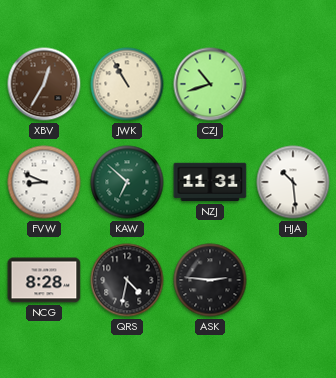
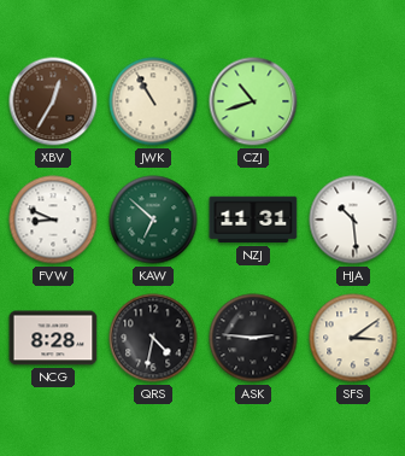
SFS: none -> 3:09 (353, 338)
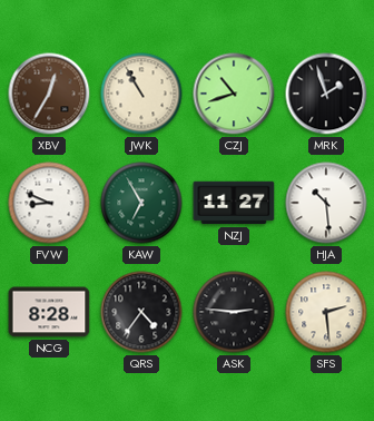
MRK: none -> 1:57 (326, 94)
KAW: 6:52 -> 6:55 (141, 203)
NZJ: 11:31 -> 11:27 (234, 203)
QRS: 4:32 -> 4:36 (141, 312)
SFS: 3:09 -> 2:29 (326, 312)
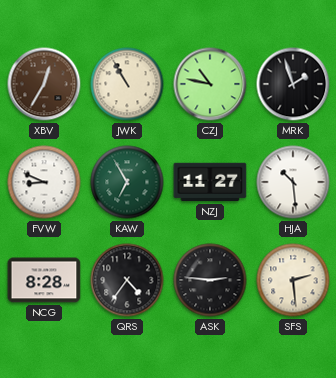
CZJ: 10:42 -> 10:47 (210, 84)
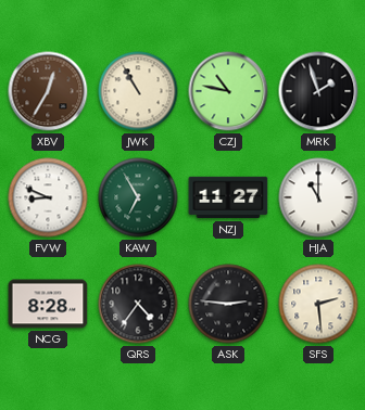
HJA: 10:29 -> 11:00 (318, 197)
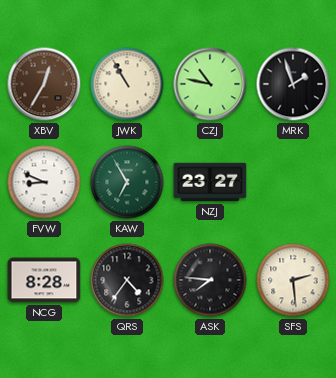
NZJ: 11:27 -> 23:27 (210, 182)
HJA: 11:00 -> none (318, 197)
ASK: 2:46 -> 7:46 (210, 280)
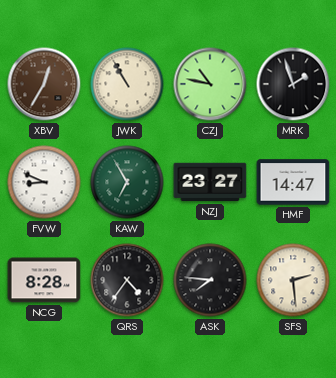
HMF: none -> 14:47 (293, 182)
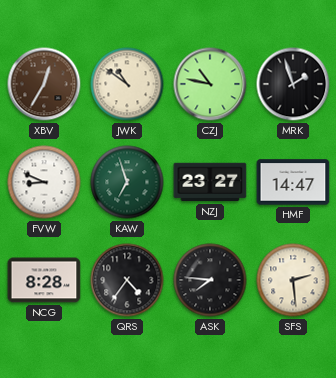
JWK: 10:55 -> 10:51 (127, 84)
KAW: 6:55 -> 6:57 (127, 182)
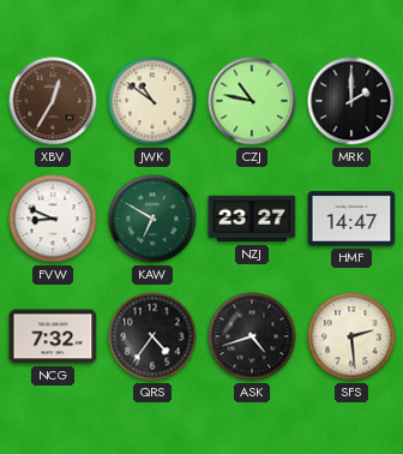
MRK: 1:57 -> 2:00 (351, 101)
KAW: 6:57 -> 6:50 (152, 219)
NCG: 8:28 -> 7:32 (53, 336)
ASK: 7:46 -> 4:42 (252, 336)
